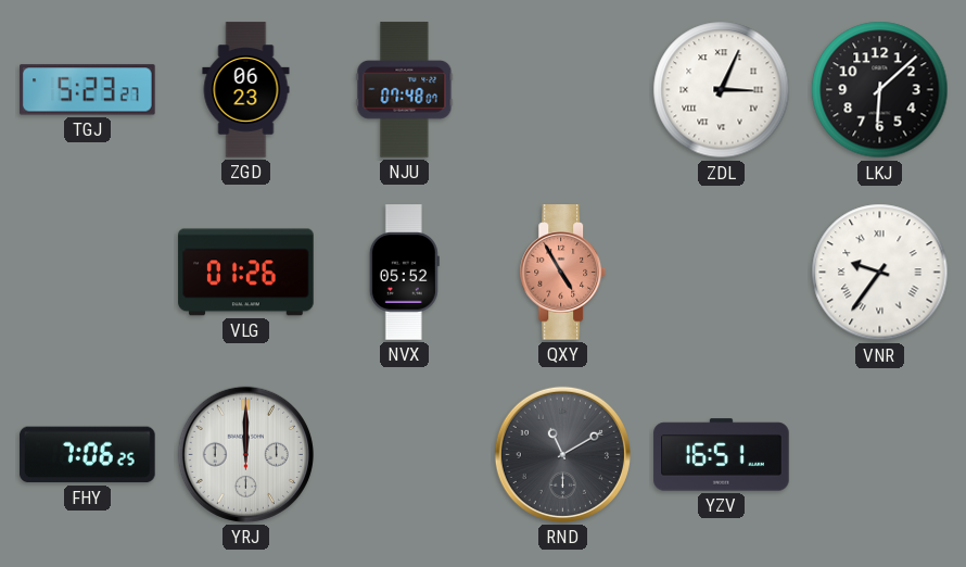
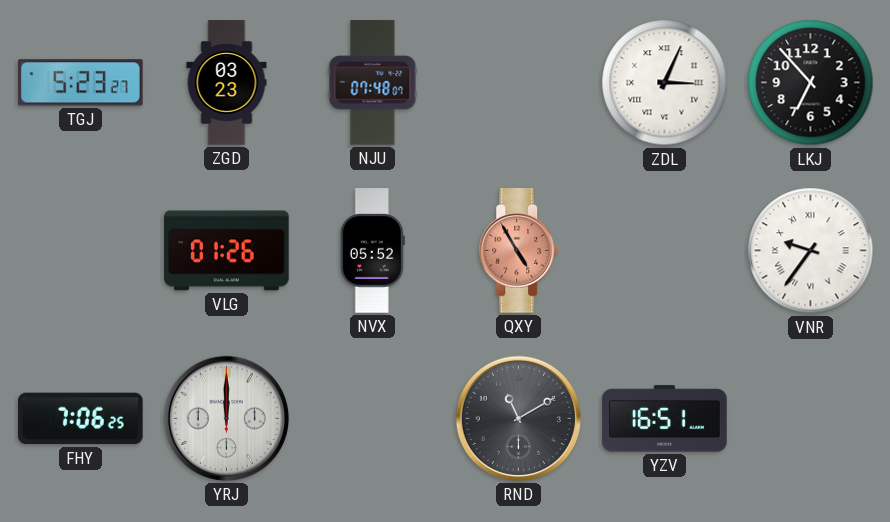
ZGD: 06:23 -> 03:23 (227, 83)
LKJ: 6:08 -> 6:53 (811, 83)
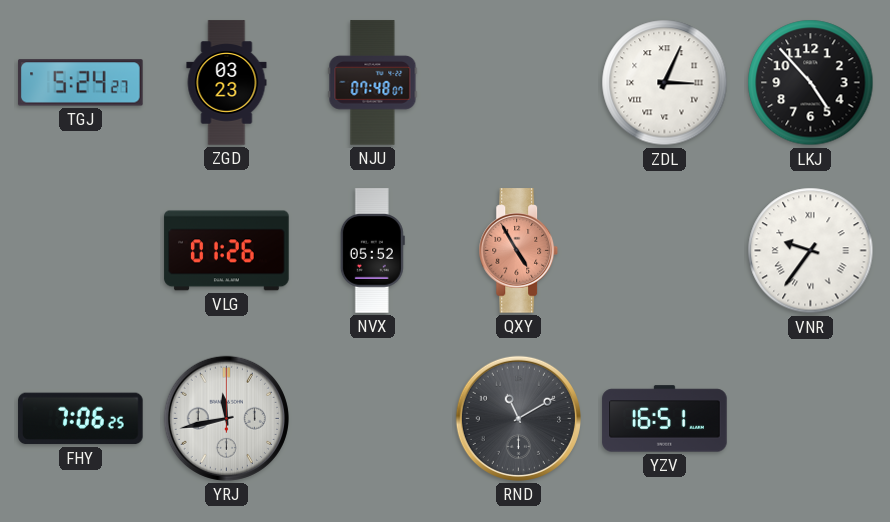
TGJ: 5:23 -> 5:24 (81, 83)
LKJ: 6:53 -> 4:53 (811, 83)
YRJ: 12:00 -> 11:43 (226, 418)
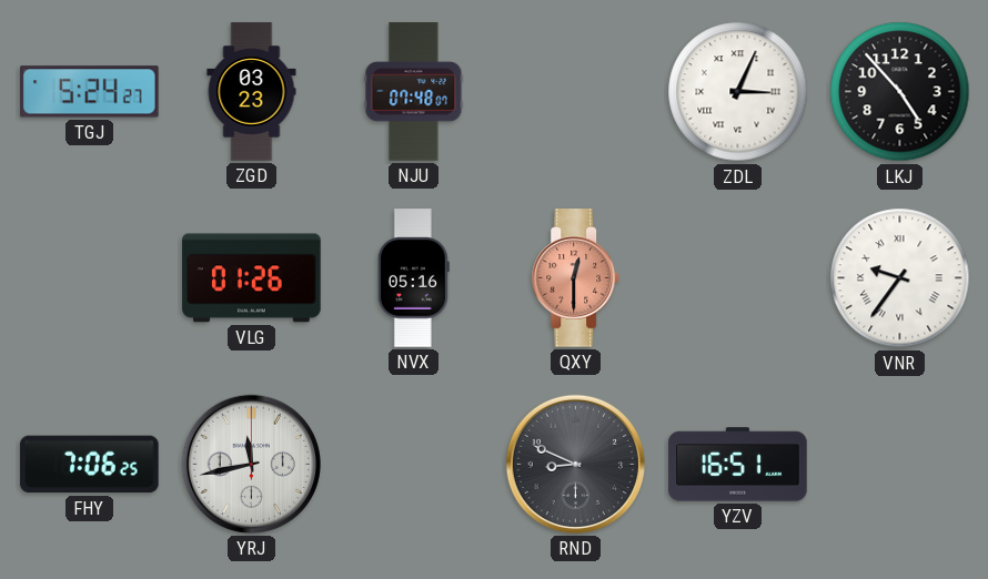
NVX: 05:52 -> 05:16 (413, 278)
QXY: 4:55 -> 12:30 (576, 278)
RND: 11:10 -> 8:49 (575, 464)
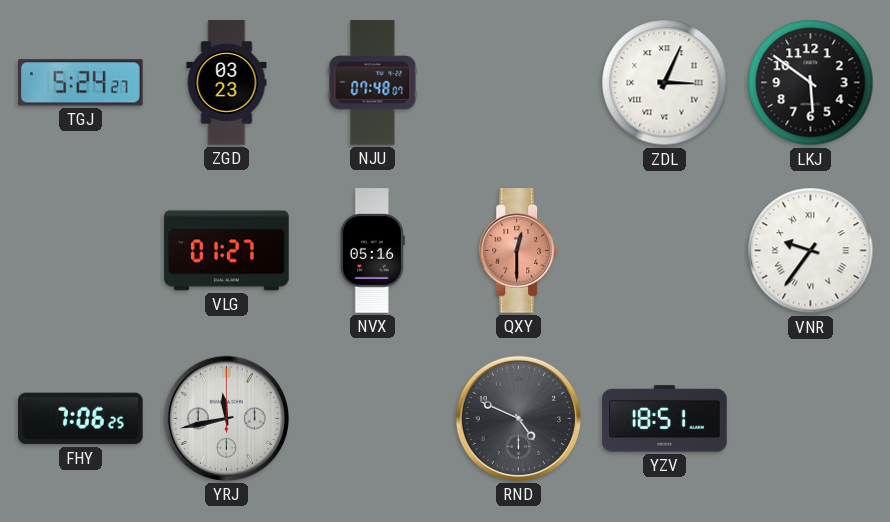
LKJ: 4:53 -> 5:51 (811, 83)
VLG: 01:26 -> 01:27 (227, 251)
RND: 8:49 -> 4:49 (518, 418)
YZV: 16:51 -> 18:51 (665, 419)
